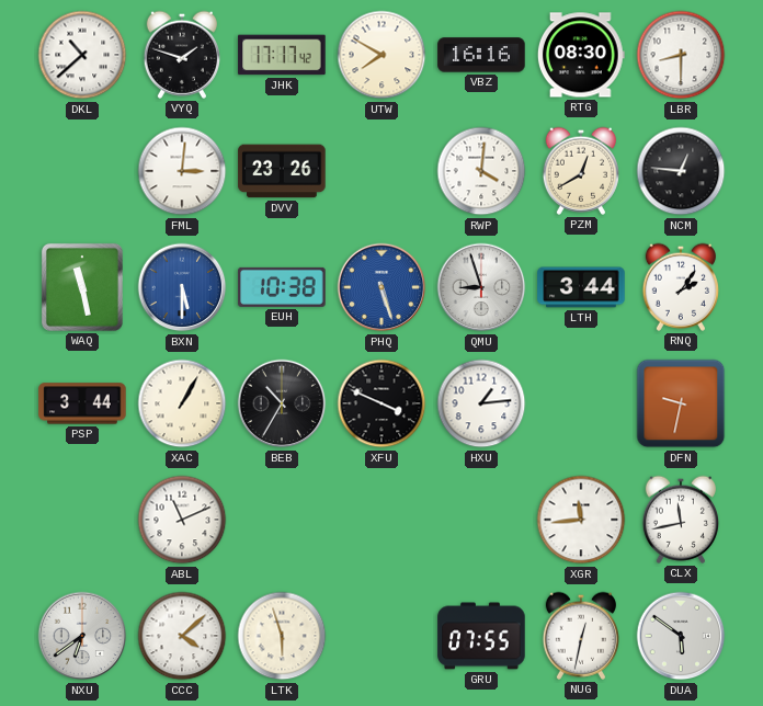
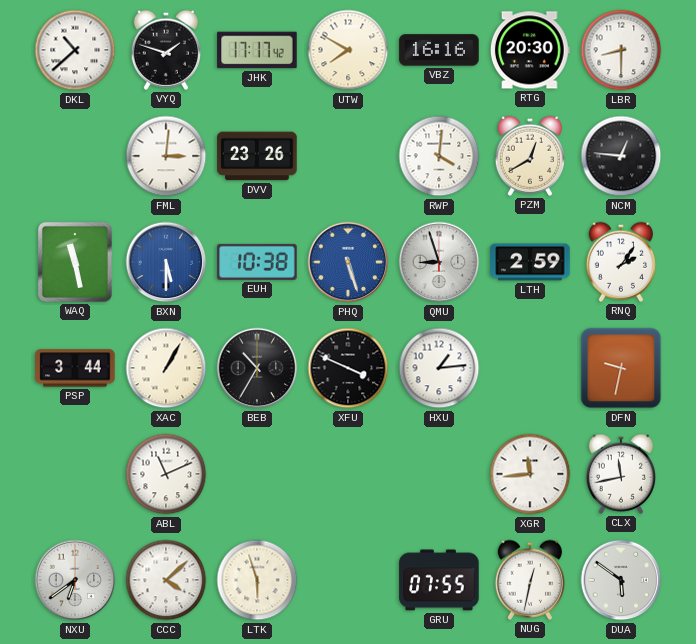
RTG: 08:30 -> 20:30 (530, 50)
LTH: 3:44 -> 2:59 (530, 262)
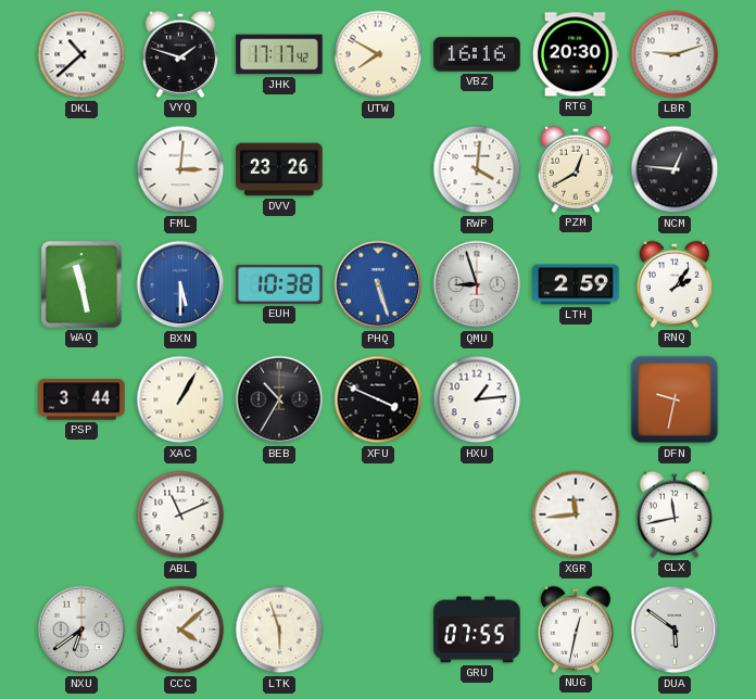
LBR: 8:30 -> 9:12 (675, 54)
